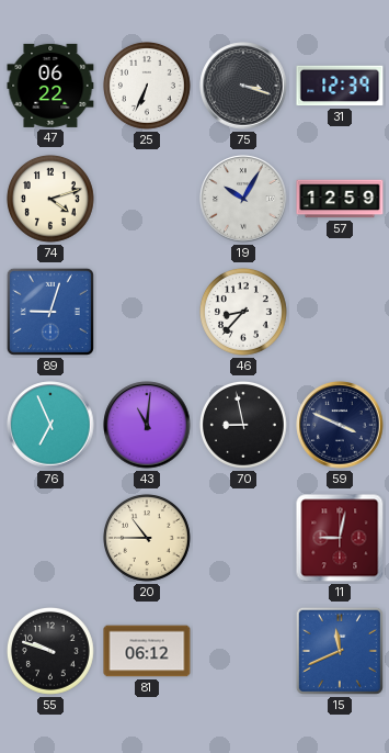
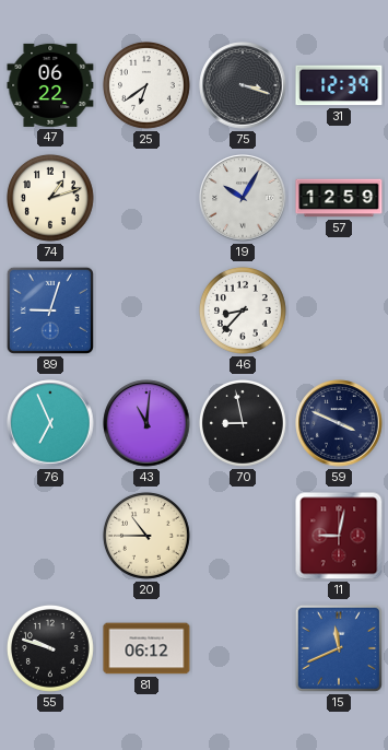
25: 6:34 -> 6:39 (146, 85)
74: 4:12 -> 1:12 (50, 198)
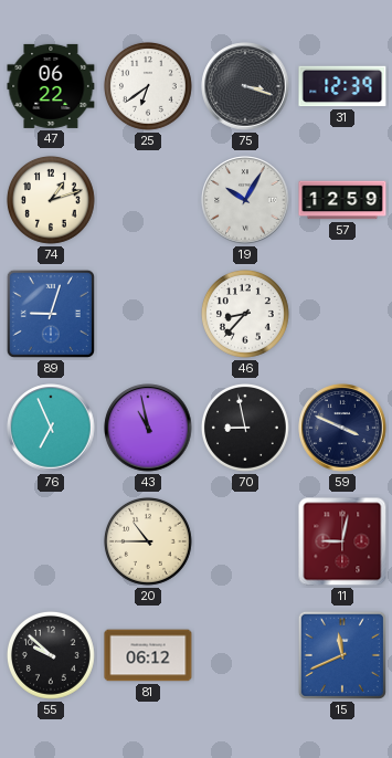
43: 11:01 -> 10:58 (148, 428)
55: 9:48 -> 9:52 (51, 655)
